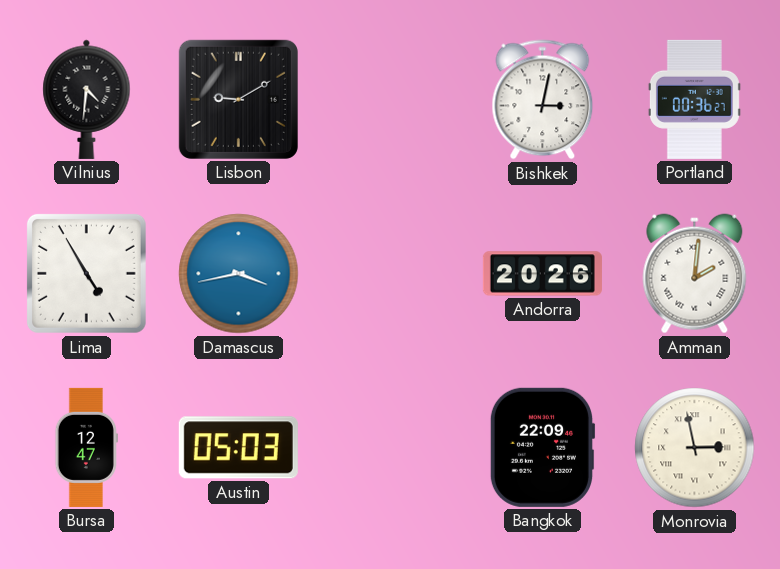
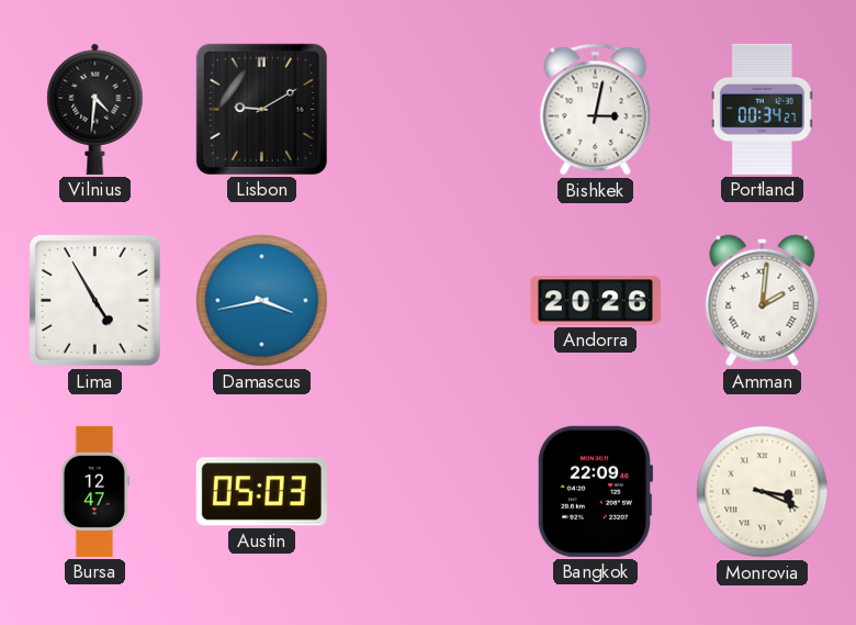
Portland: 00:36 -> 00:34 (762, 109)
Monrovia: 2:58 -> 3:19 (763, 492)
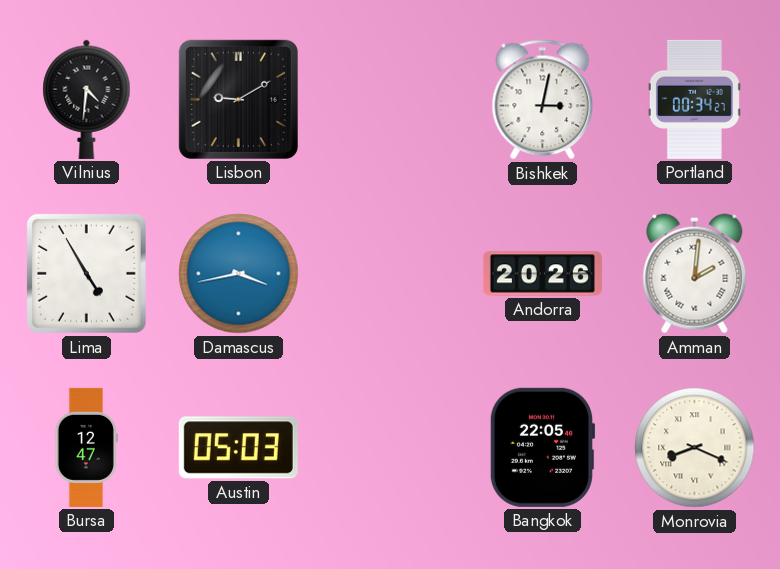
Bangkok: 22:09 -> 22:05 (542, 447)
Monrovia: 3:19 -> 8:19 (695, 448)
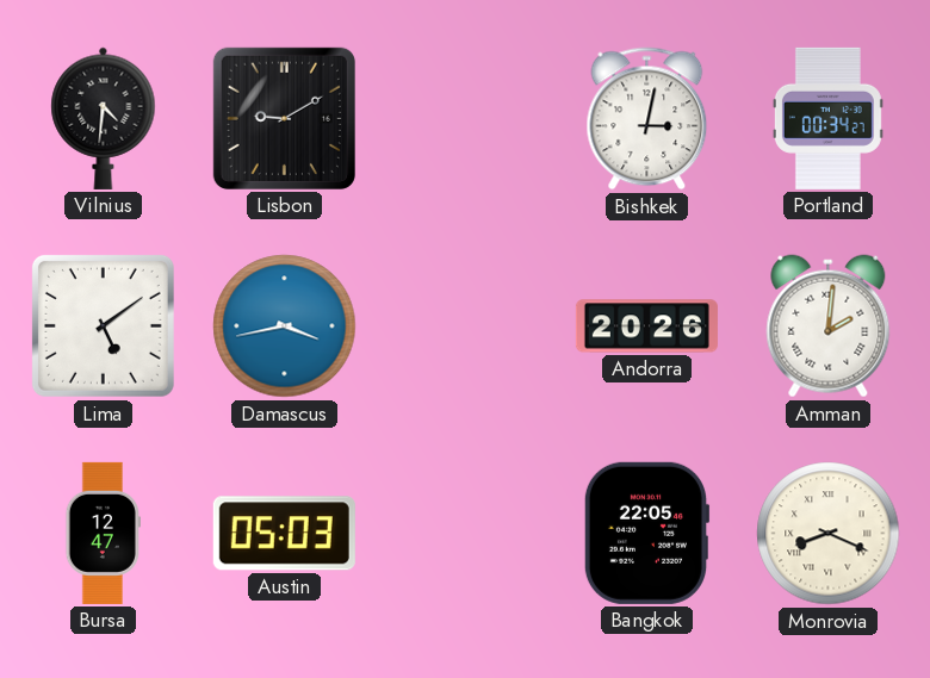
Lima: 4:55 -> 5:09 (103, 325)
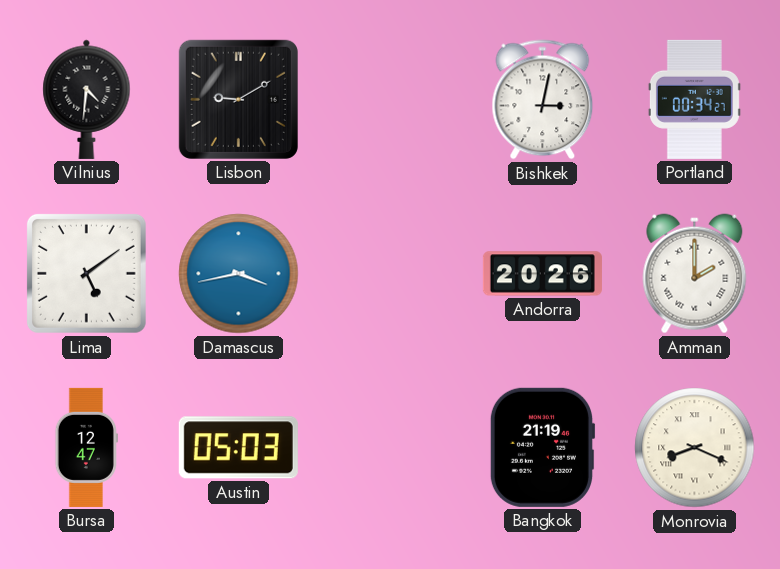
Amman: 2:01 -> 2:00 (695, 274)
Bangkok: 22:05 -> 21:19 (542, 447)
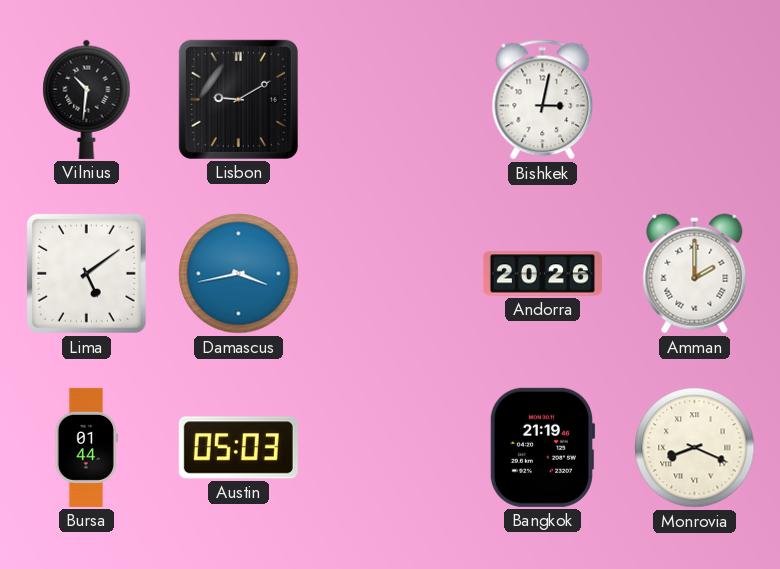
Vilnius: 4:31 -> 10:31 (87, 99)
Portland: 00:34 -> none (694, 99)
Bursa: 12:47 -> 01:44 (86, 447)
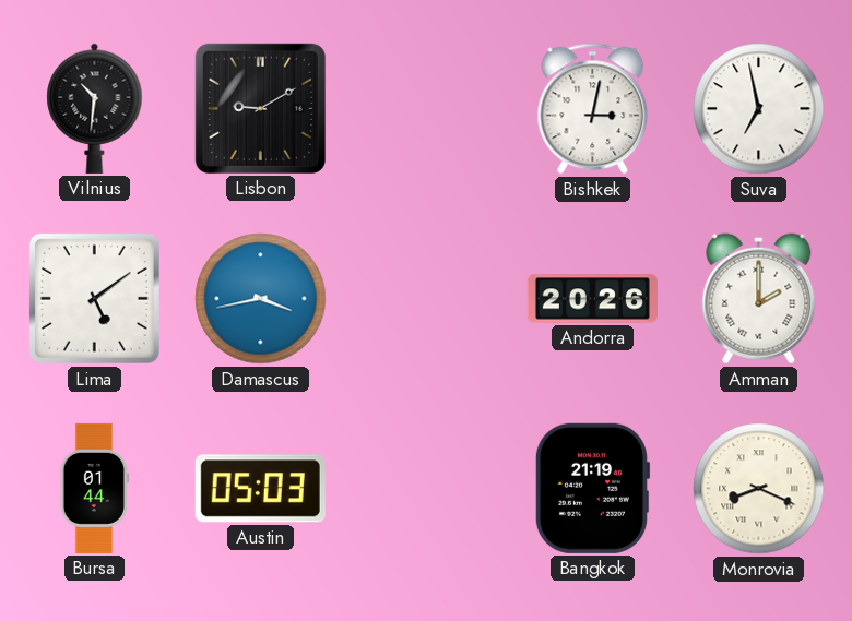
Suva: none -> 6:58 (759, 109)
